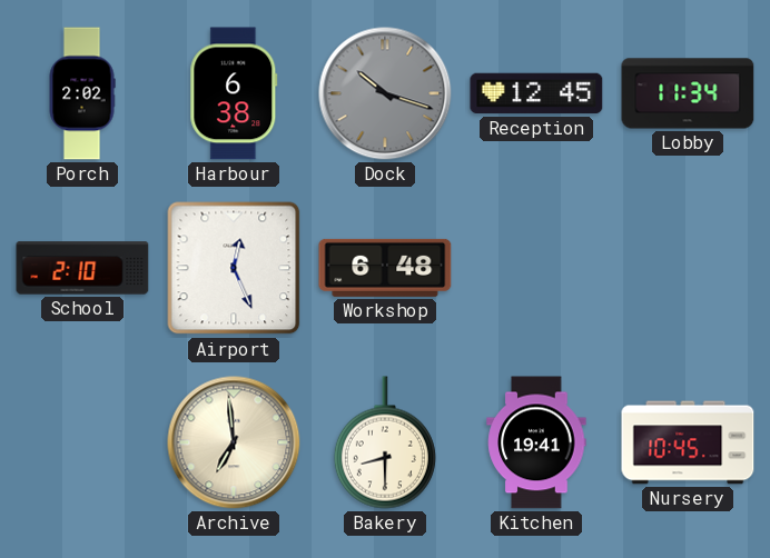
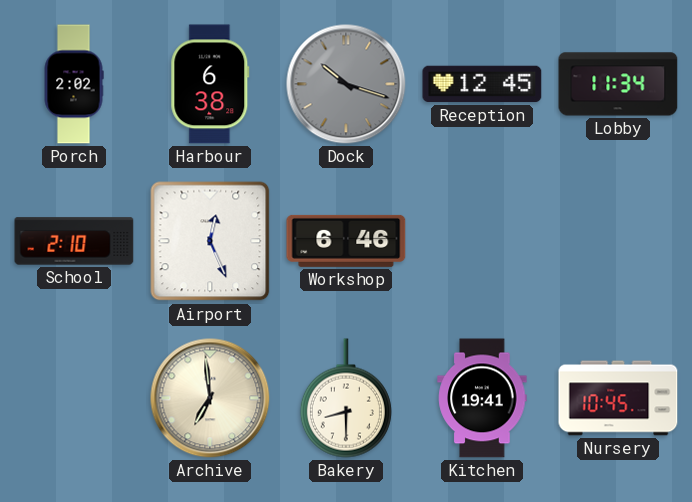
Workshop: 6:48 -> 6:46 (346, 241)
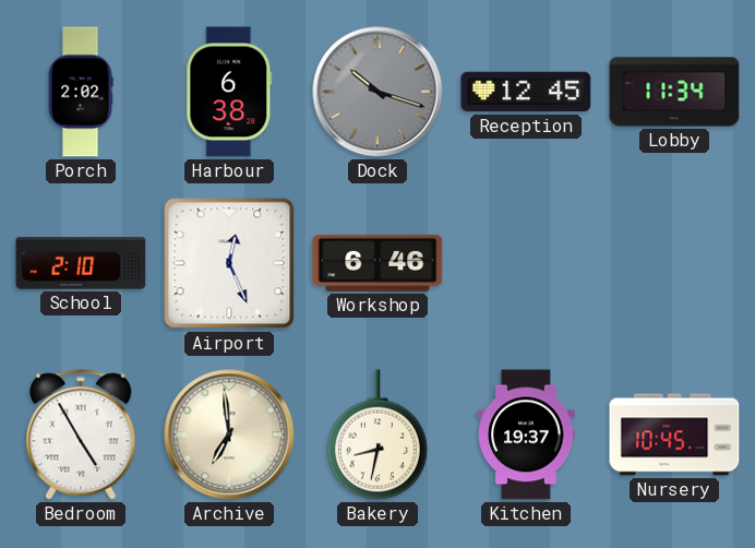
Bedroom: none -> 4:55 (81, 434)
Bakery: 8:30 -> 8:32 (377, 434)
Kitchen: 19:41 -> 19:37 (526, 434)
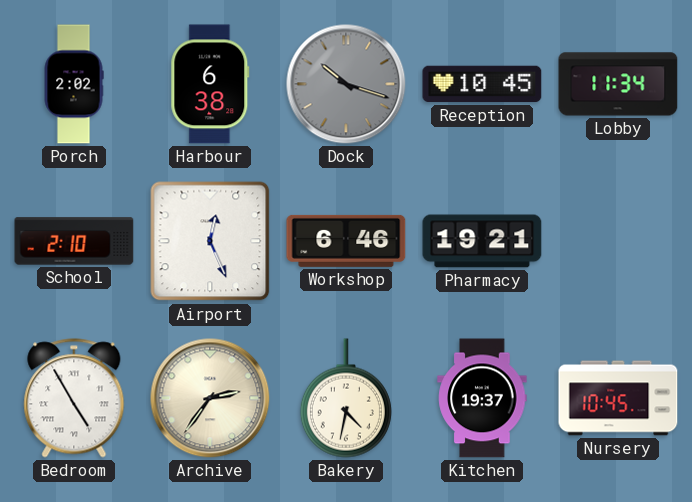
Reception: 12:45 -> 10:45 (482, 84)
Pharmacy: none -> 19:21 (482, 241)
Archive: 6:59 -> 2:36 (210, 398)
Bakery: 8:32 -> 4:32 (346, 398)
